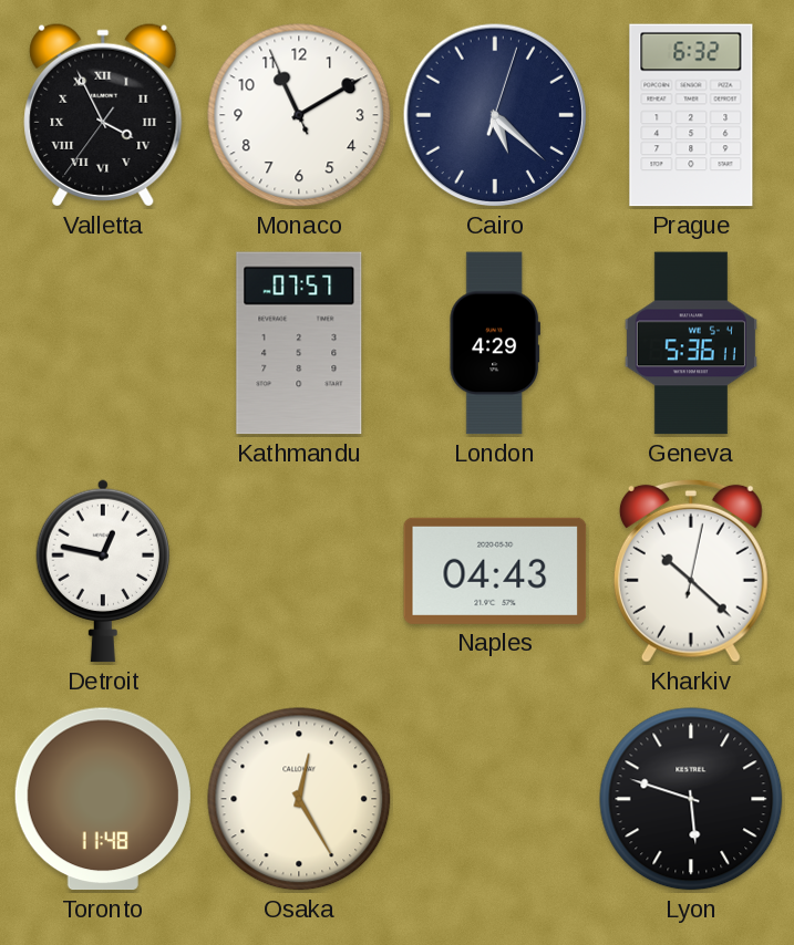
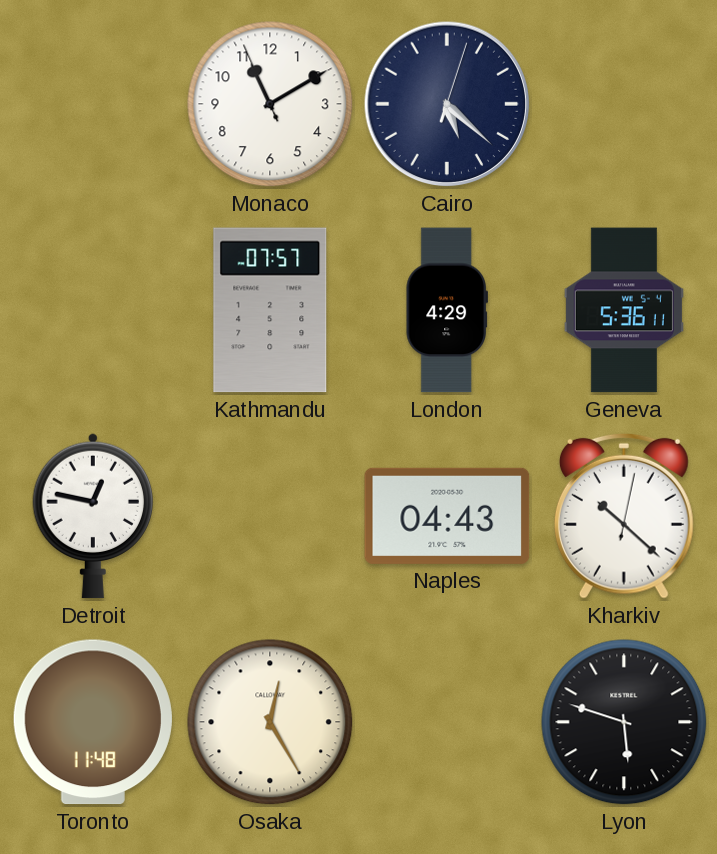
Valletta: 3:55 -> none (103, 115)
Prague: 6:32 -> none (691, 115)
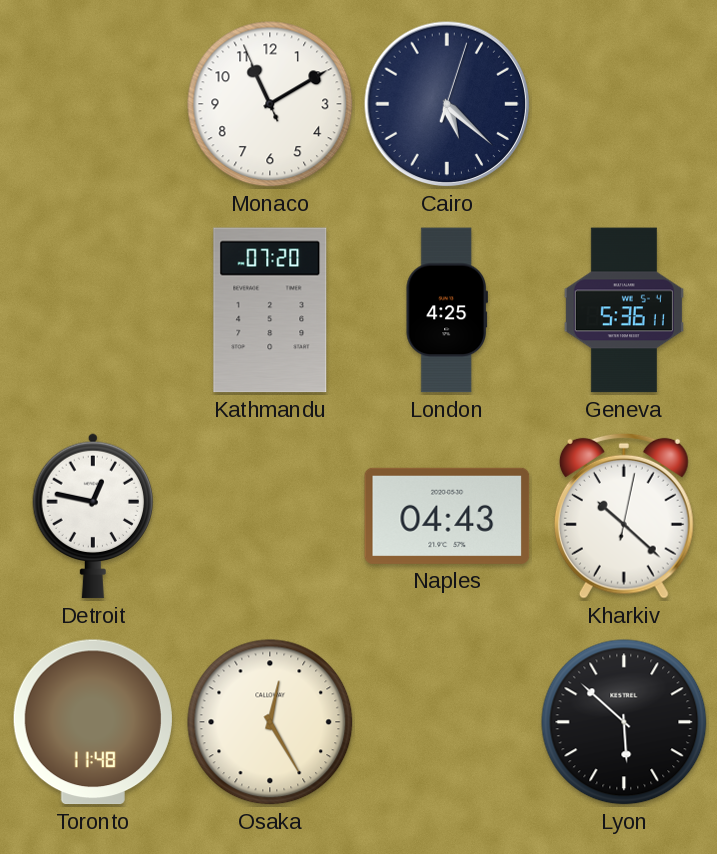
Kathmandu: 07:57 -> 07:20 (270, 310)
London: 4:29 -> 4:25 (446, 310)
Lyon: 5:48 -> 5:52 (624, 722)
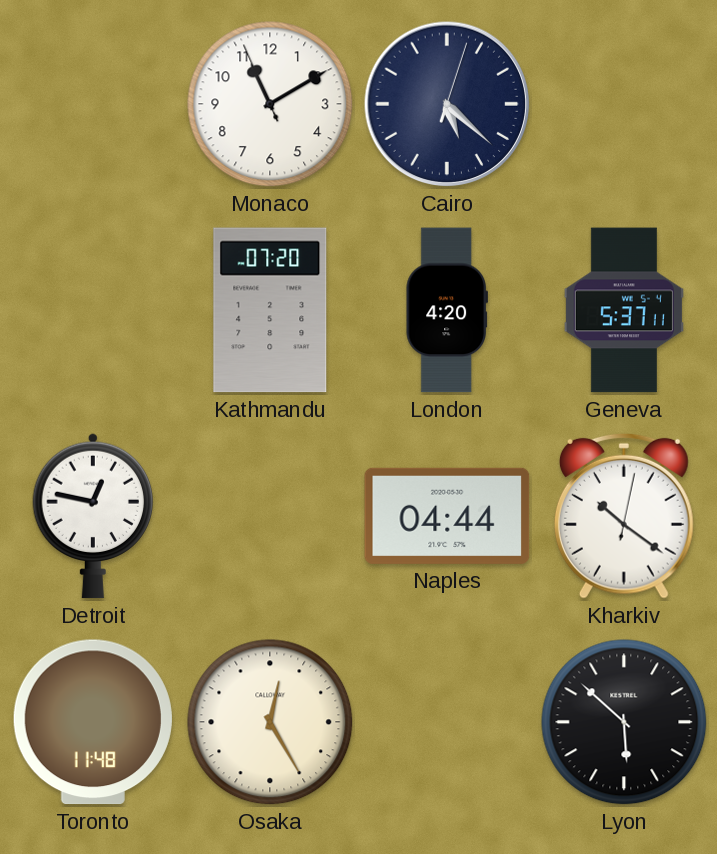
London: 4:25 -> 4:20 (446, 310)
Geneva: 5:36 -> 5:37 (624, 310)
Naples: 04:43 -> 04:44 (447, 516)
Kharkiv: 10:22 -> 10:21 (624, 516)
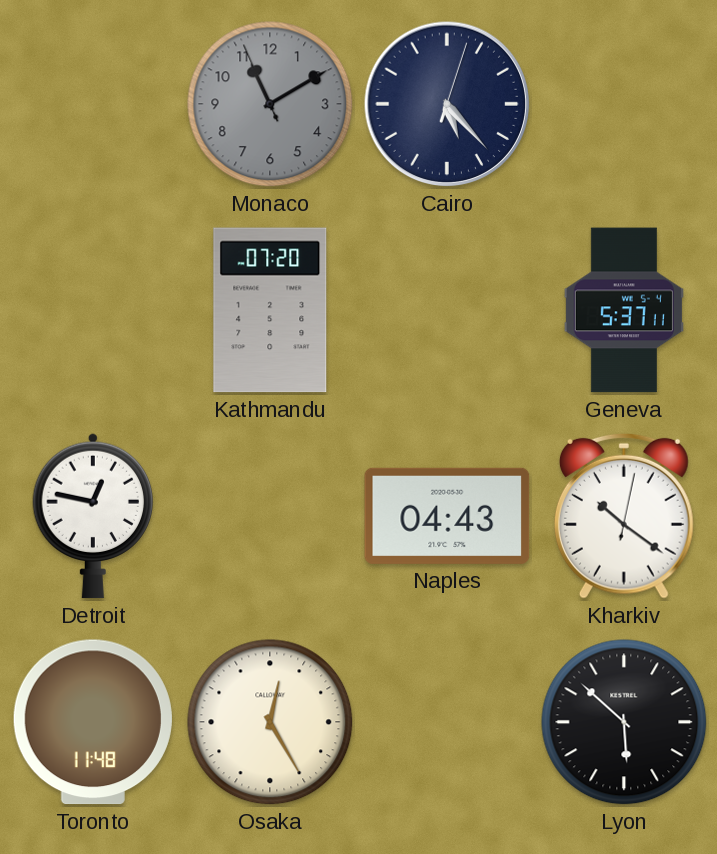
Monaco dial: white -> grey (270, 104)
Cairo: 5:22 -> 5:23 (447, 104)
London: 4:20 -> none (446, 310)
Naples: 04:44 -> 04:43 (447, 516)
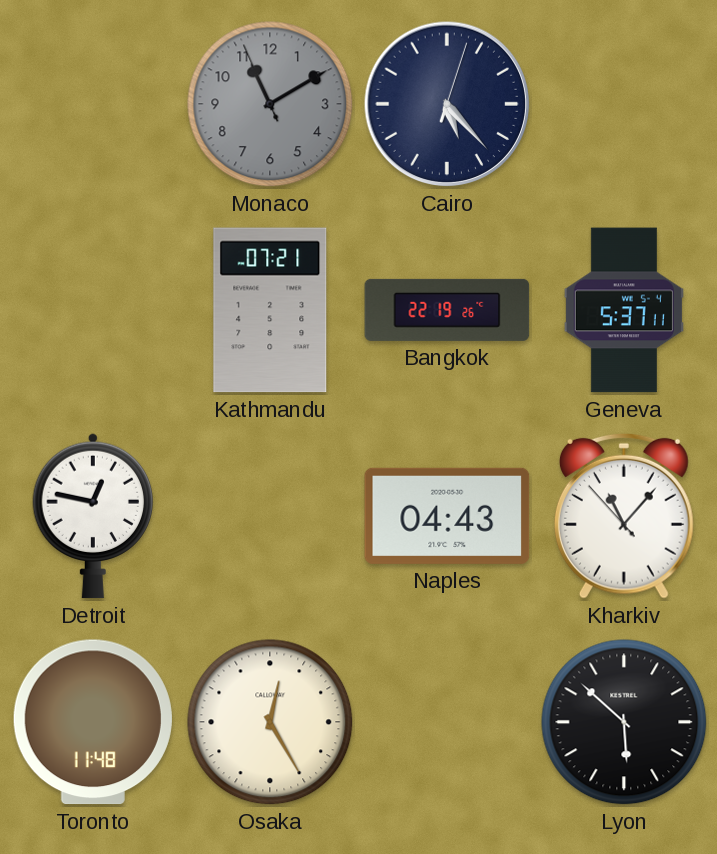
Kathmandu: 07:20 -> 07:21 (270, 310)
Bangkok: none -> 22:19 (447, 310)
Kharkiv: 10:21 -> 11:06 (624, 516)
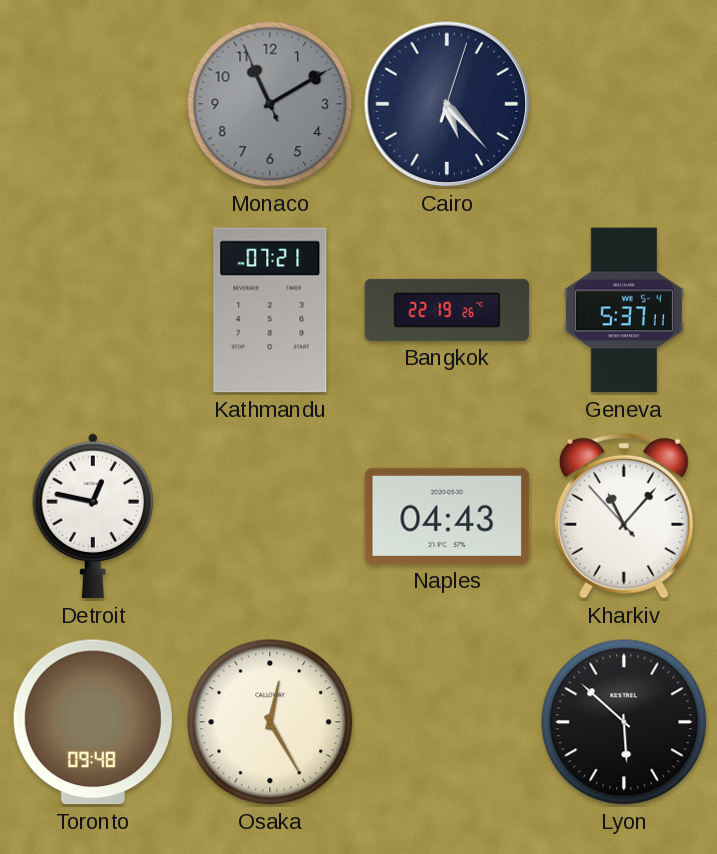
Toronto: 11:48 -> 09:48 (93, 722)
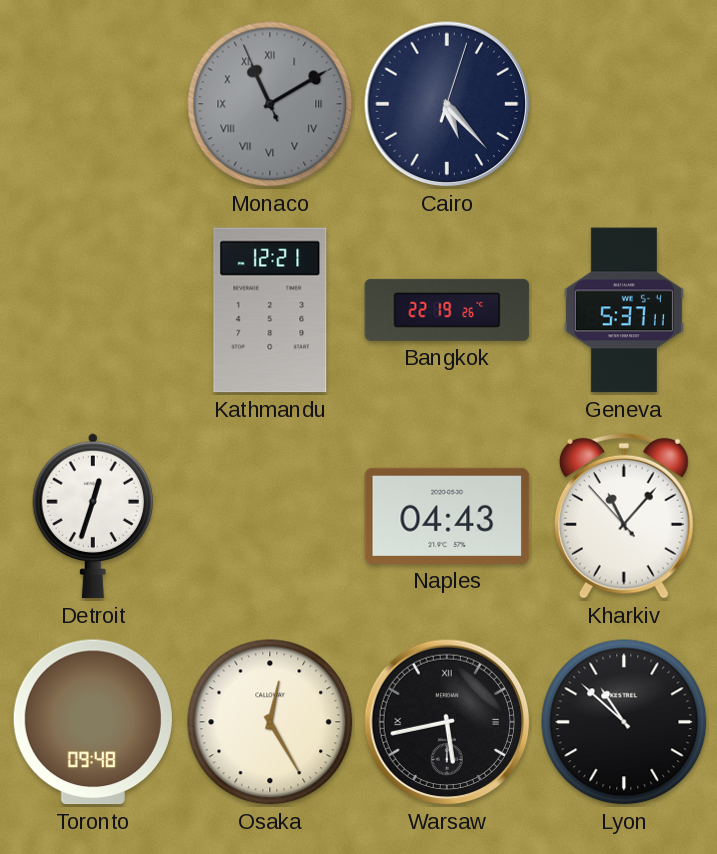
Monaco numerals: Arabic -> Roman (270, 104)
Kathmandu: 07:21 -> 12:21 (270, 310)
Detroit: 12:47 -> 12:33 (93, 516)
Warsaw: none -> 5:43 (447, 722)
Lyon: 5:52 -> 10:52 (624, 722)
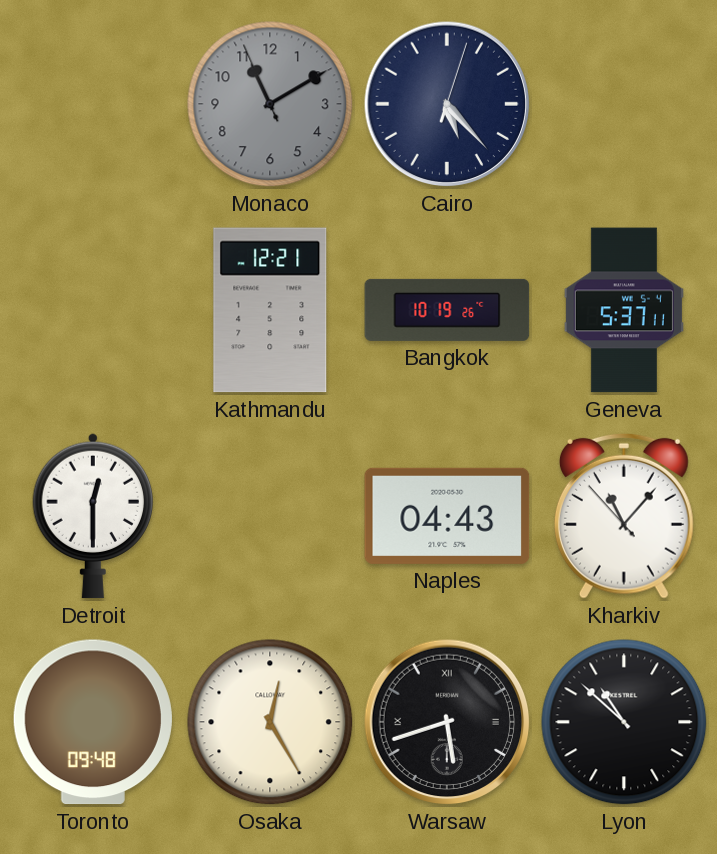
Monaco numerals: Roman -> Arabic (270, 104)
Bangkok: 22:19 -> 10:19 (447, 310)
Detroit: 12:33 -> 12:30 (93, 516)
Warsaw: 5:43 -> 5:42 (447, 722)
